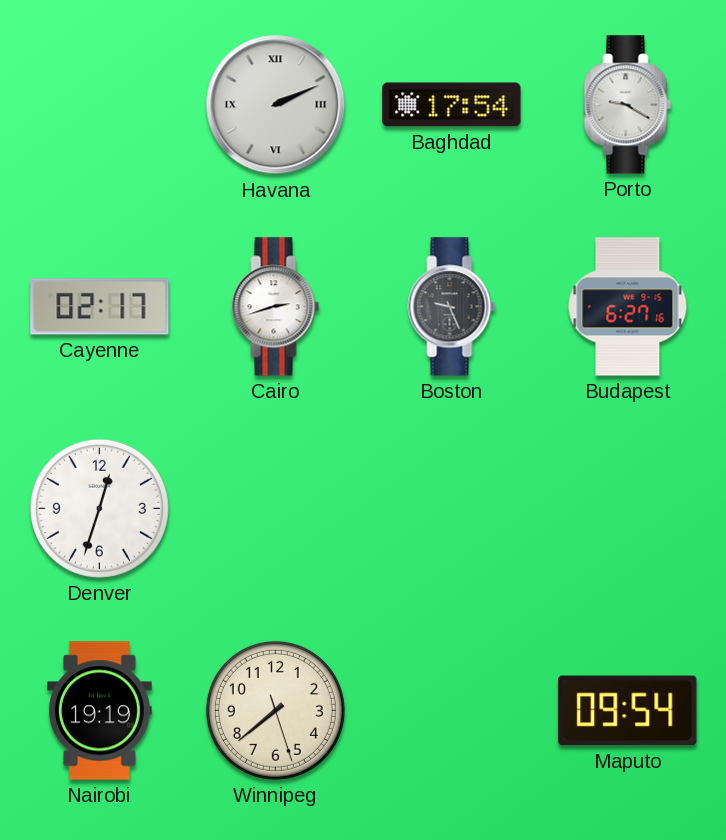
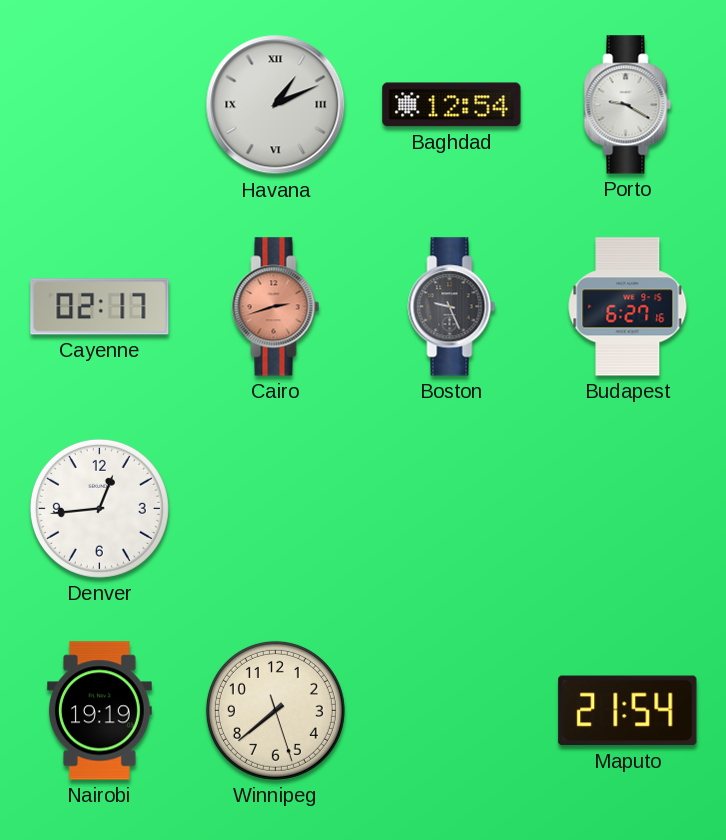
Havana: 2:11 -> 1:11 (276, 105)
Baghdad: 17:54 -> 12:54 (452, 105)
Cairo dial: white -> salmon (276, 307)
Denver: 12:33 -> 12:44 (99, 508)
Maputo: 09:54 -> 21:54 (628, 711)
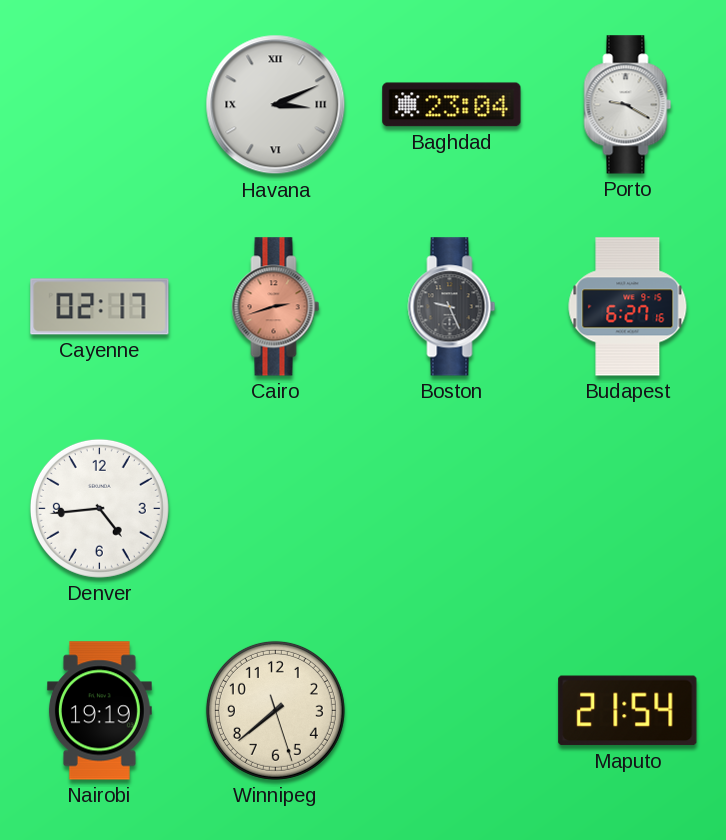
Havana: 1:11 -> 3:11 (276, 105)
Baghdad: 12:54 -> 23:04 (452, 105)
Denver: 12:44 -> 4:44 (99, 508)
